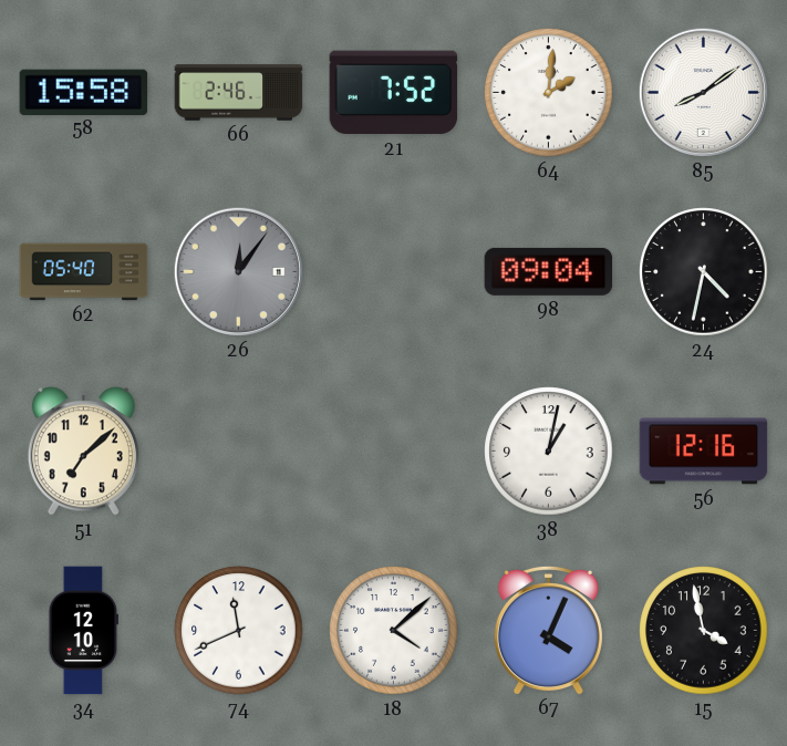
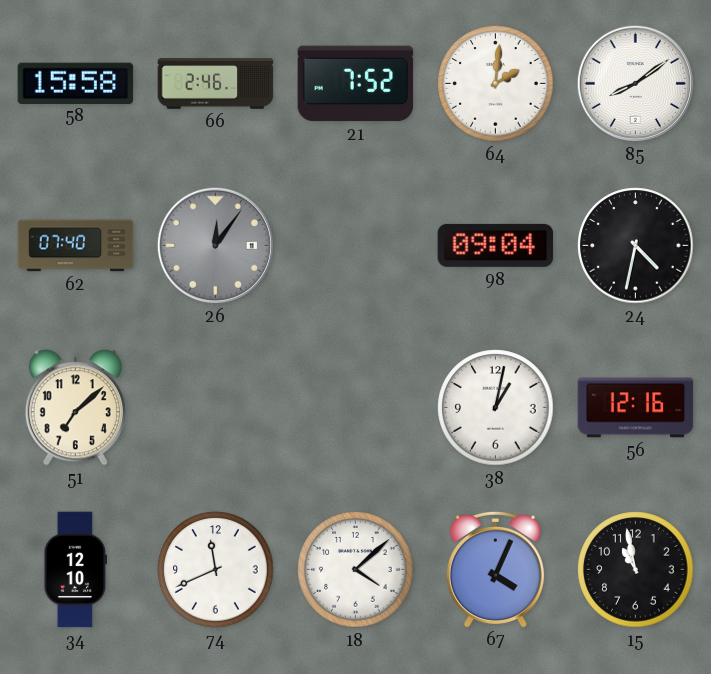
62: 05:40 -> 07:40 (76, 246)
15: 3:58 -> 10:58 (636, 570)
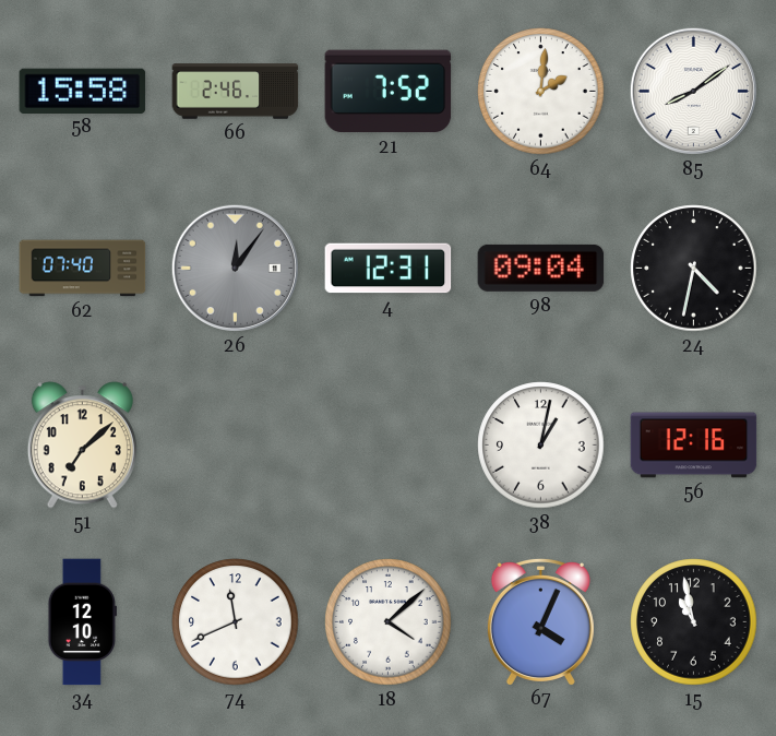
4: none -> 12:31 (389, 269)
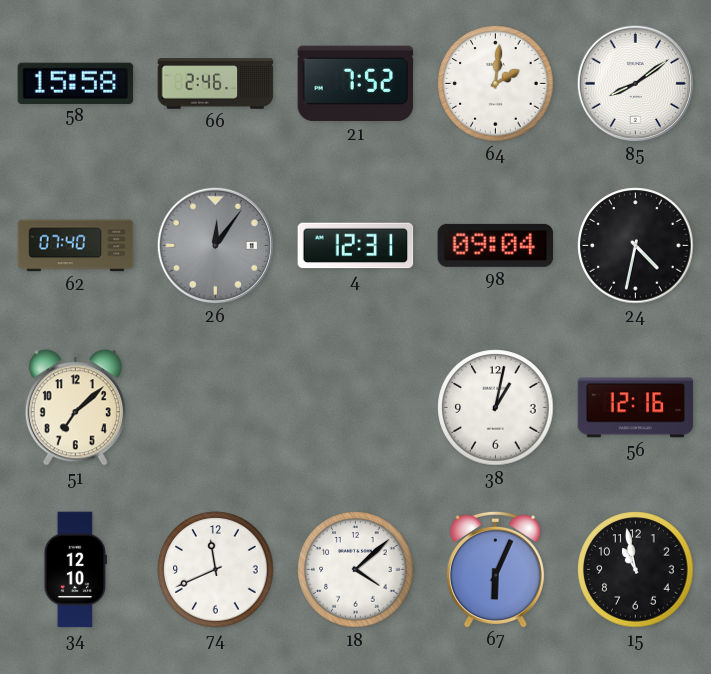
67: 4:04 -> 6:04 (495, 569)
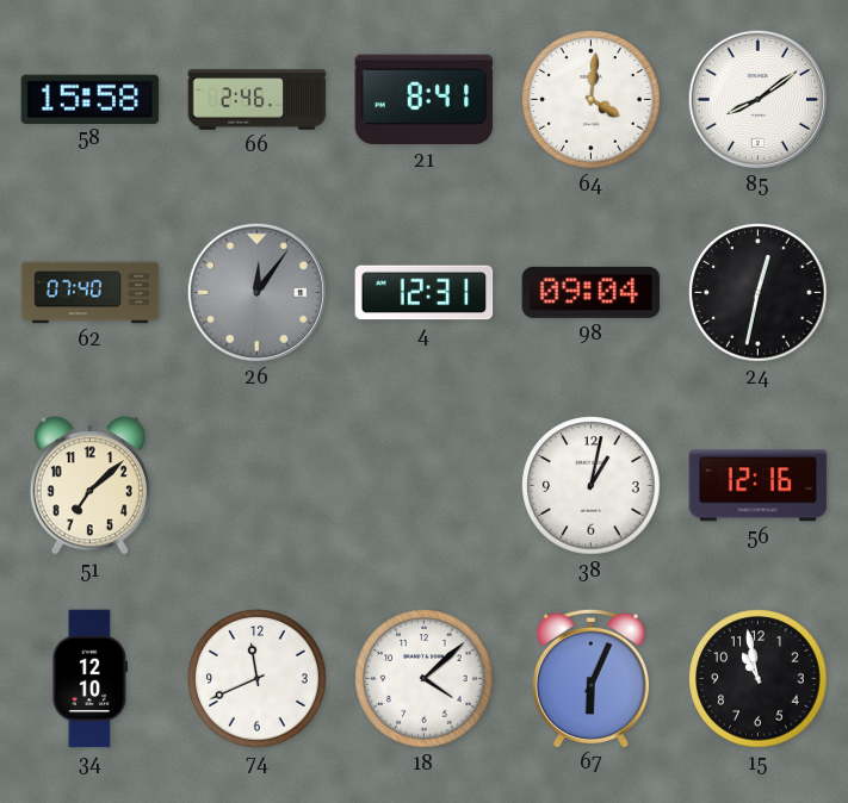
21: 7:52 -> 8:41 (425, 100)
64: 2:01 -> 4:01 (592, 100)
24: 4:32 -> 12:32 (759, 293)
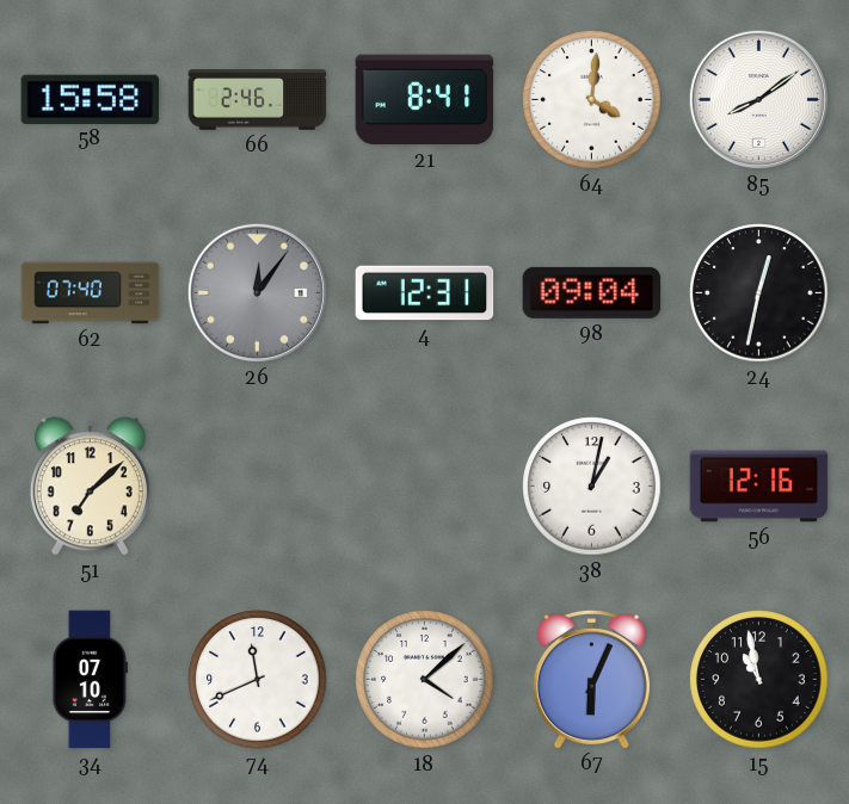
34: 12:10 -> 07:10 (90, 680)
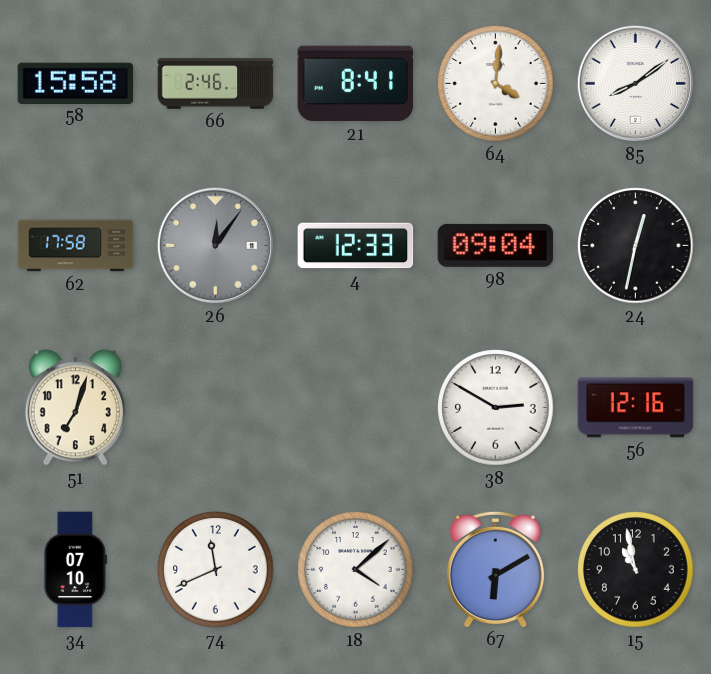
62: 07:40 -> 17:58 (76, 246)
4: 12:31 -> 12:33 (356, 246)
51: 7:08 -> 7:03 (75, 408)
38: 1:02 -> 2:50 (496, 408)
67: 6:04 -> 6:10 (495, 569)
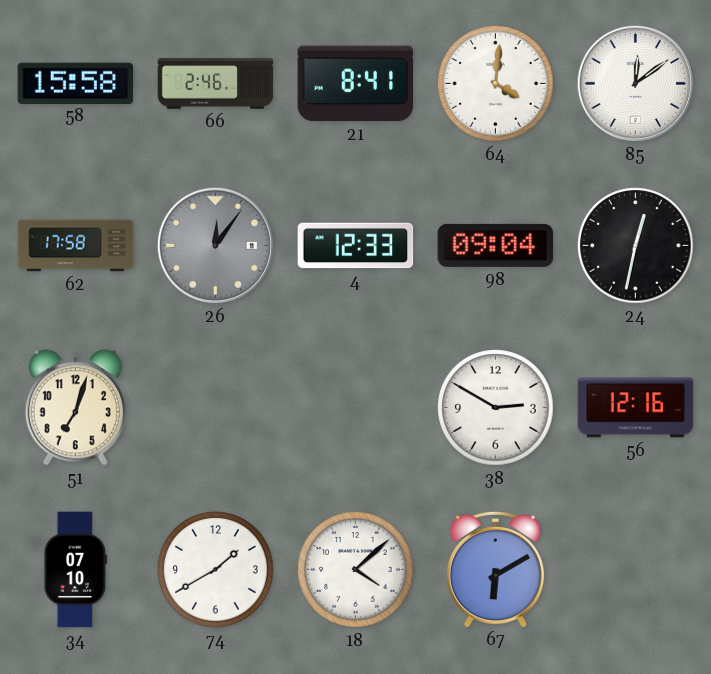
85: 8:09 -> 12:09 (635, 83)
74: 11:41 -> 1:40 (216, 570)
15: 10:58 -> none (636, 570)
